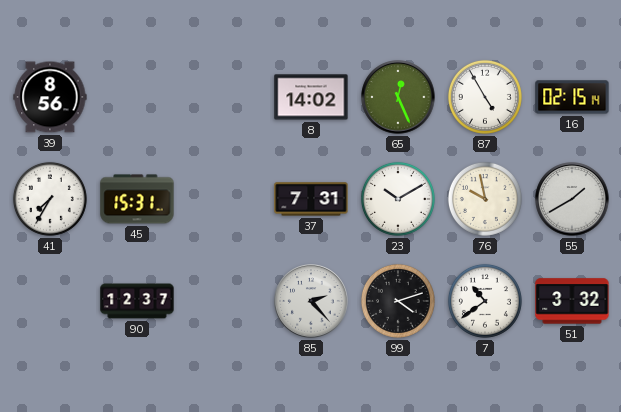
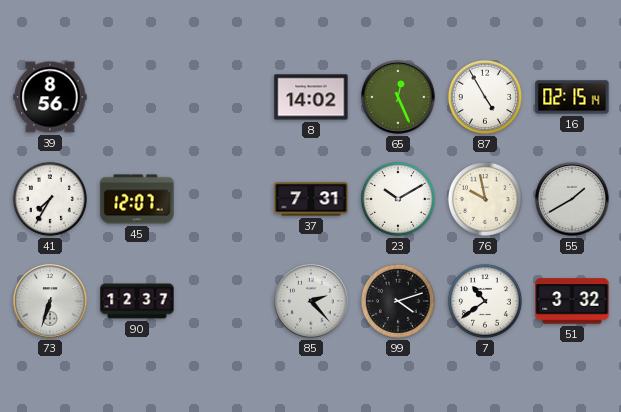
45: 15:31 -> 12:07 (137, 199)
73: none -> 6:33 (50, 301)
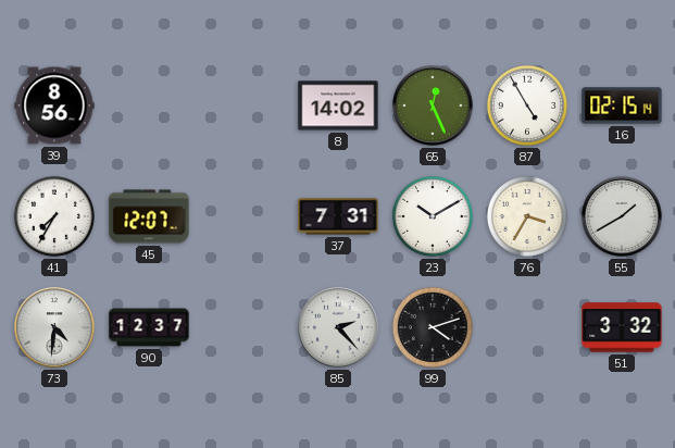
76: 9:58 -> 3:35 (527, 216)
73: 6:33 -> 4:31 (54, 327)
7: 10:39 -> none (485, 301)
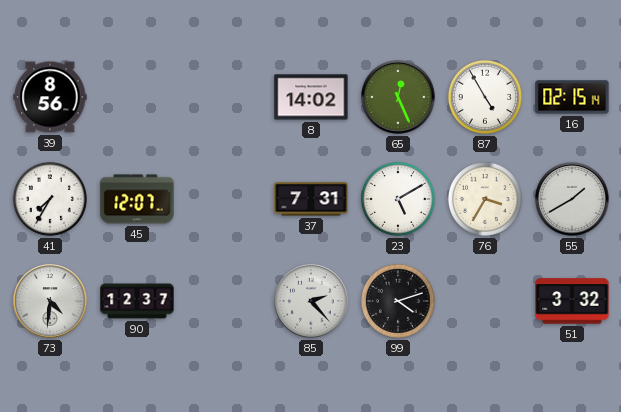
23: 10:10 -> 5:10 (398, 199)
